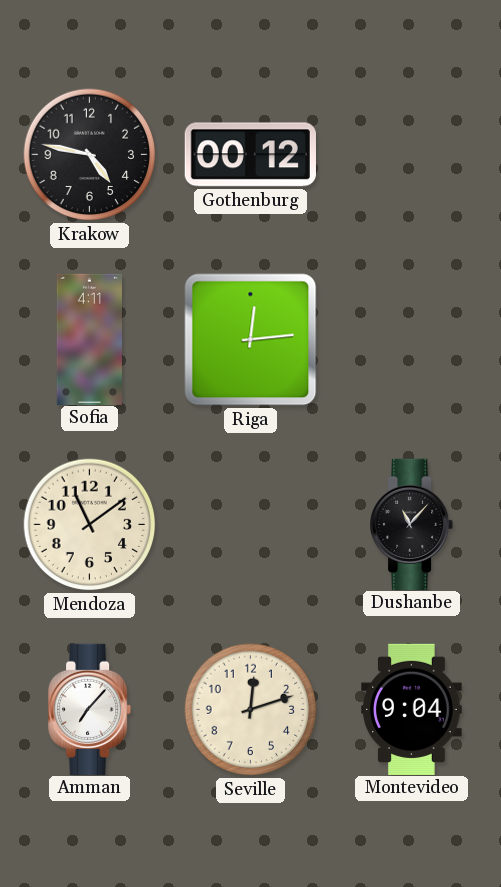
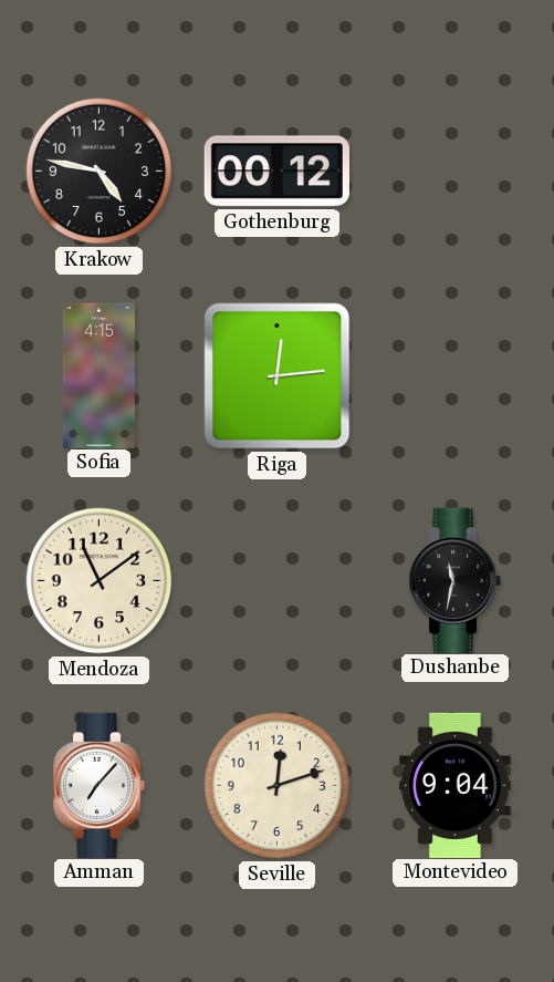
Sofia: 4:11 -> 4:15 (98, 375)
Dushanbe: 11:07 -> 11:32 (457, 580)
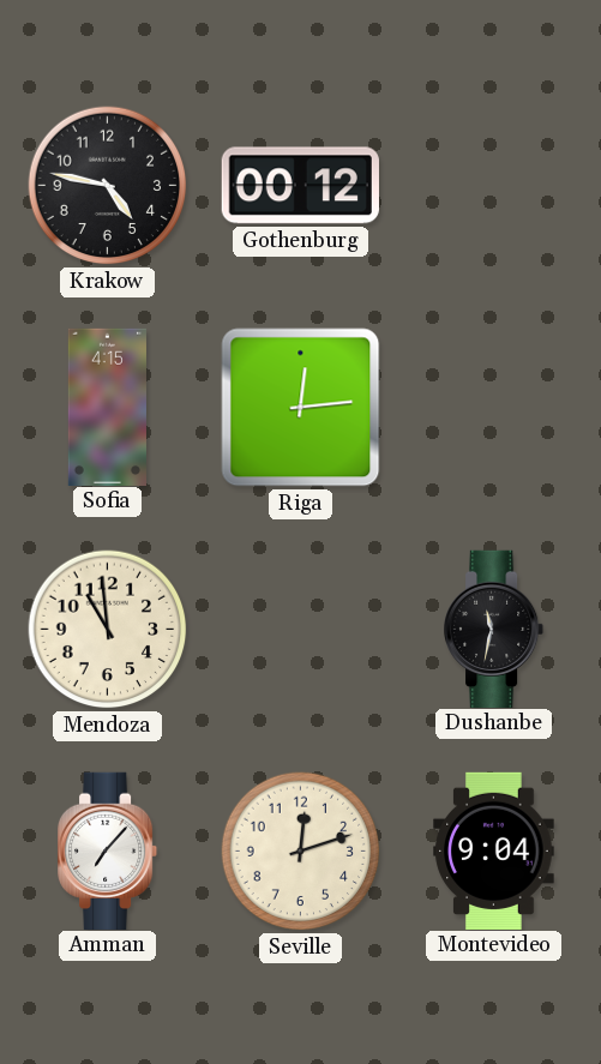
Mendoza: 11:09 -> 10:59 (108, 630)
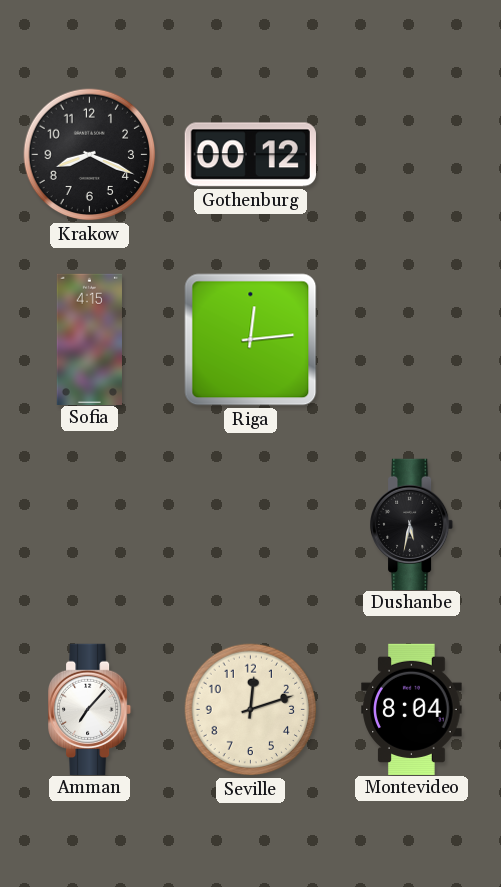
Krakow: 4:47 -> 8:19 (90, 155)
Mendoza: 10:59 -> none (108, 630)
Dushanbe: 11:32 -> 5:32 (413, 524)
Montevideo: 9:04 -> 8:04 (412, 709)
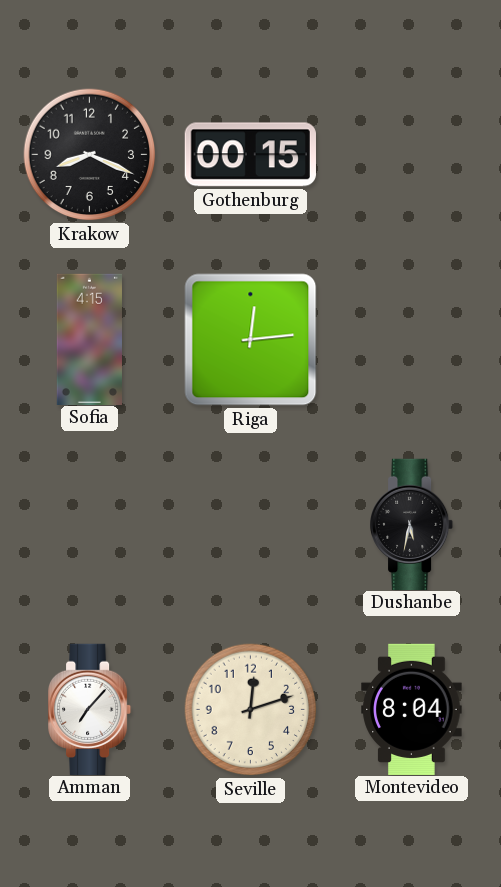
Gothenburg: 00:12 -> 00:15 (250, 155)
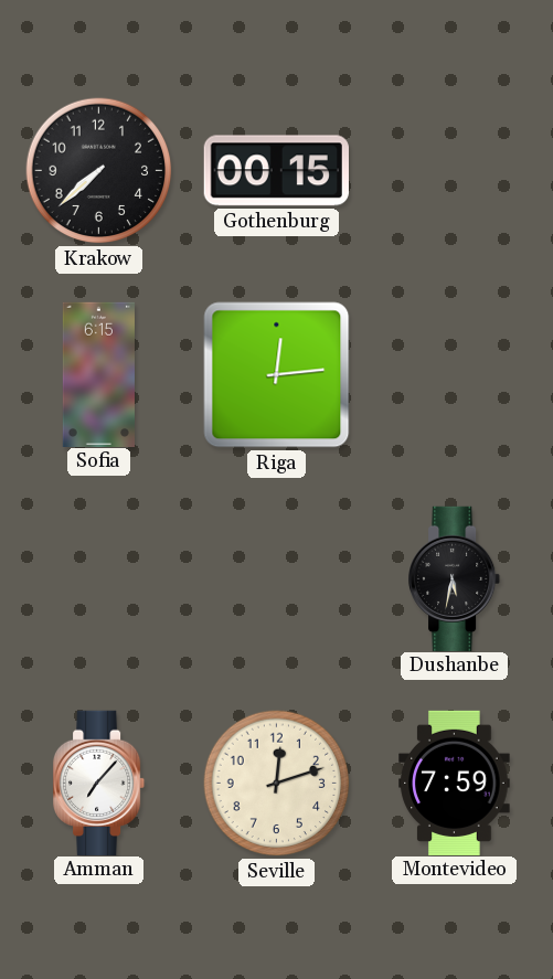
Krakow: 8:19 -> 7:38 (99, 171)
Sofia: 4:15 -> 6:15 (98, 374)
Montevideo: 8:04 -> 7:59 (455, 783)
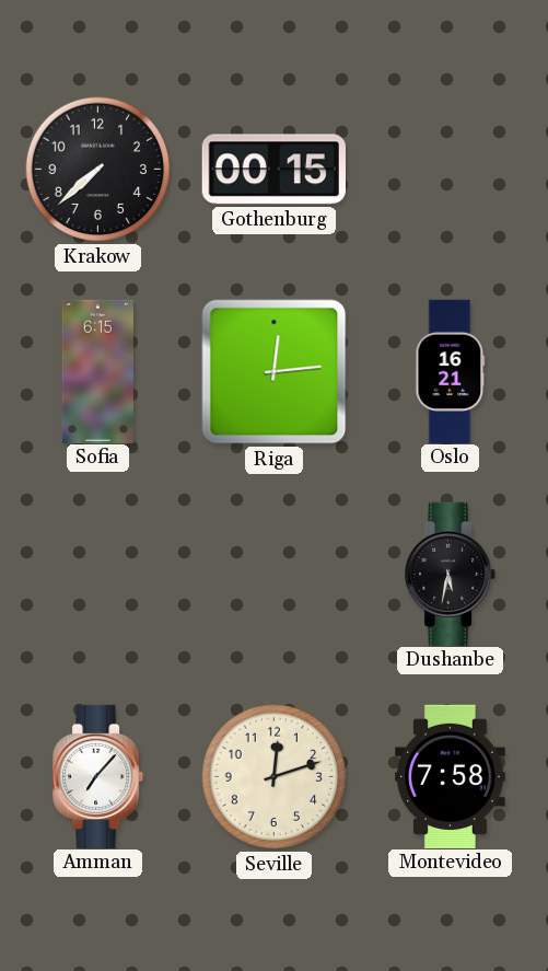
Oslo: none -> 16:21 (451, 371)
Montevideo: 7:59 -> 7:58 (451, 776)
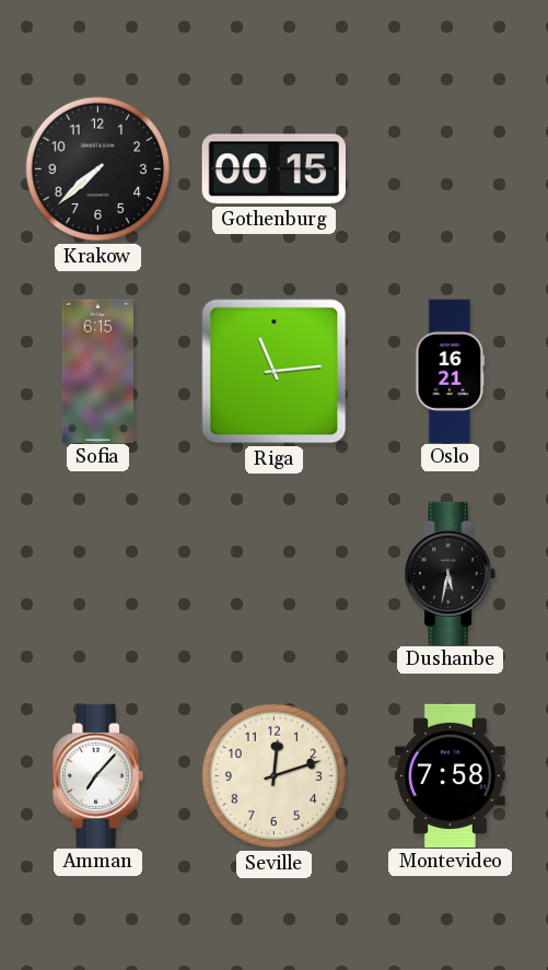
Riga: 12:14 -> 11:14 (275, 372)
